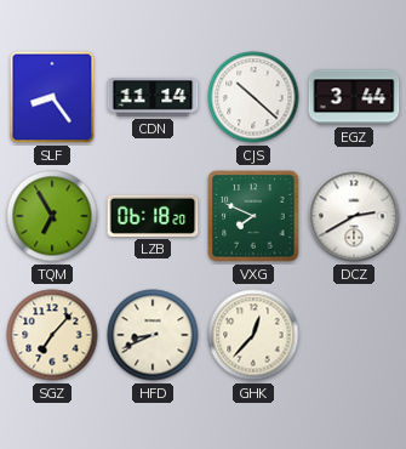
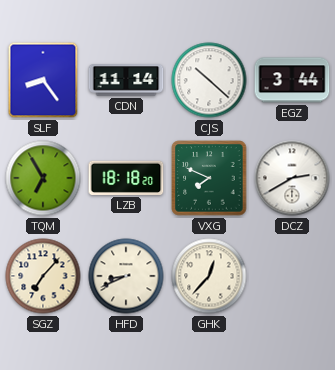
LZB: 06:18 -> 18:18 (126, 178)
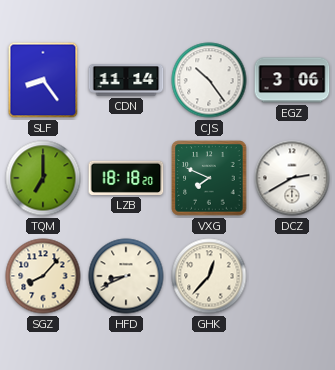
CJS: 10:22 -> 10:24 (209, 80)
EGZ: 3:44 -> 3:06 (292, 80)
TQM: 6:55 -> 7:00 (43, 178)
SGZ: 7:07 -> 8:07 (43, 276)
